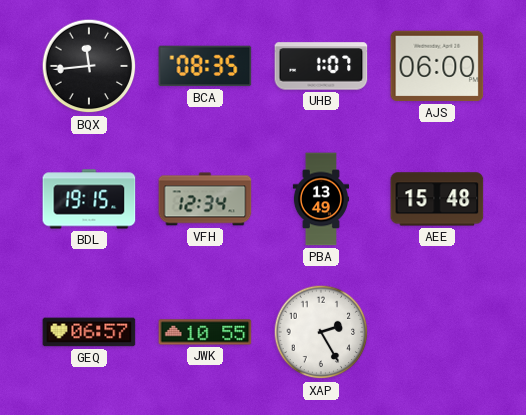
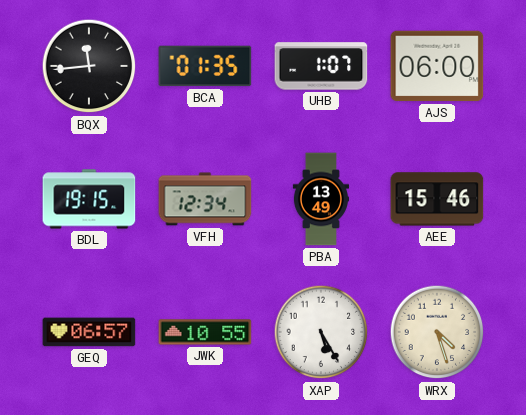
BCA: 08:35 -> 01:35 (205, 66)
AEE: 15:48 -> 15:46 (437, 199)
XAP: 2:25 -> 5:25 (321, 332)
WRX: none -> 4:27 (437, 332)
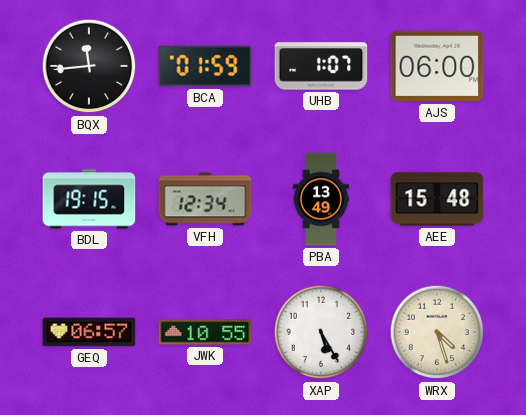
BCA: 01:35 -> 01:59 (205, 66)
AEE: 15:46 -> 15:48 (437, 199)
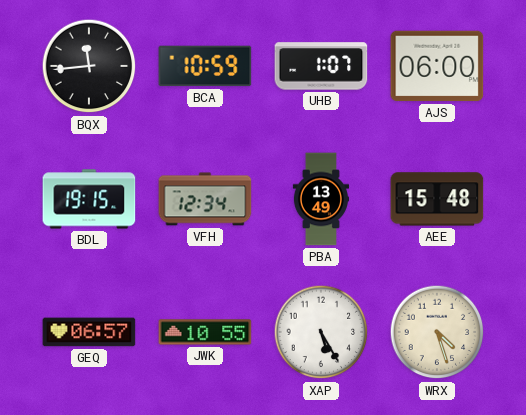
BCA: 01:59 -> 10:59 (205, 66)
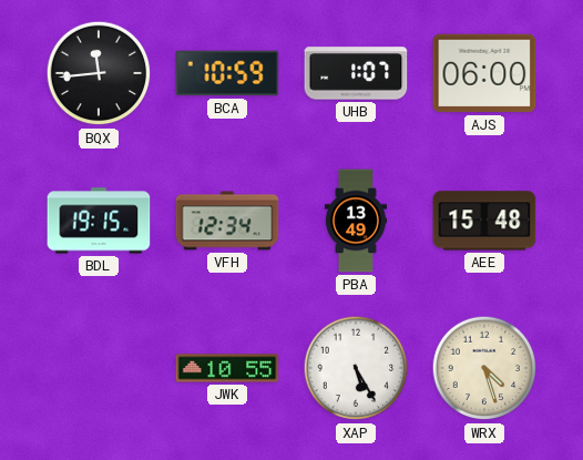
GEQ: 06:57 -> none (89, 332)
